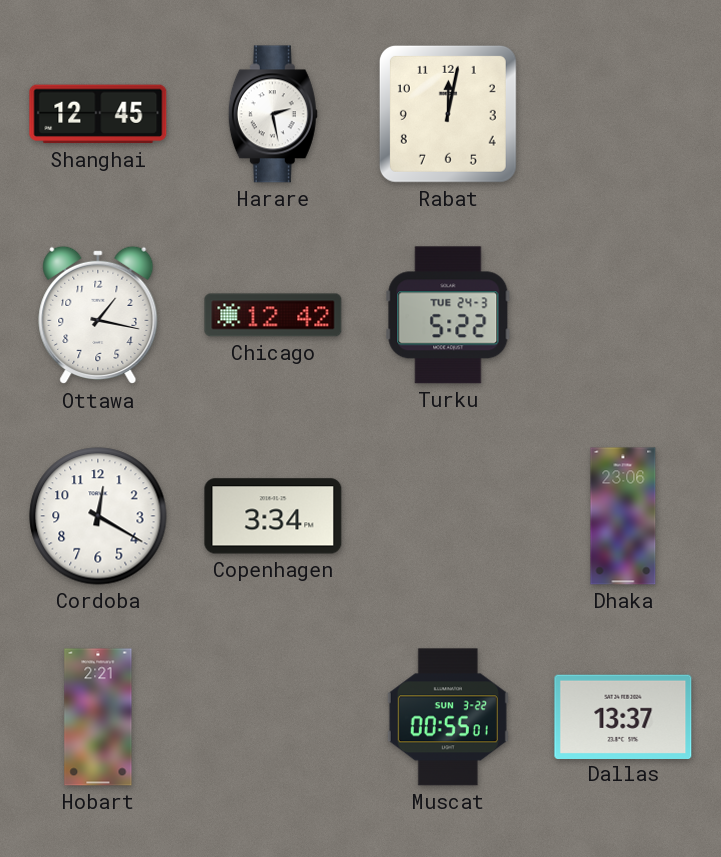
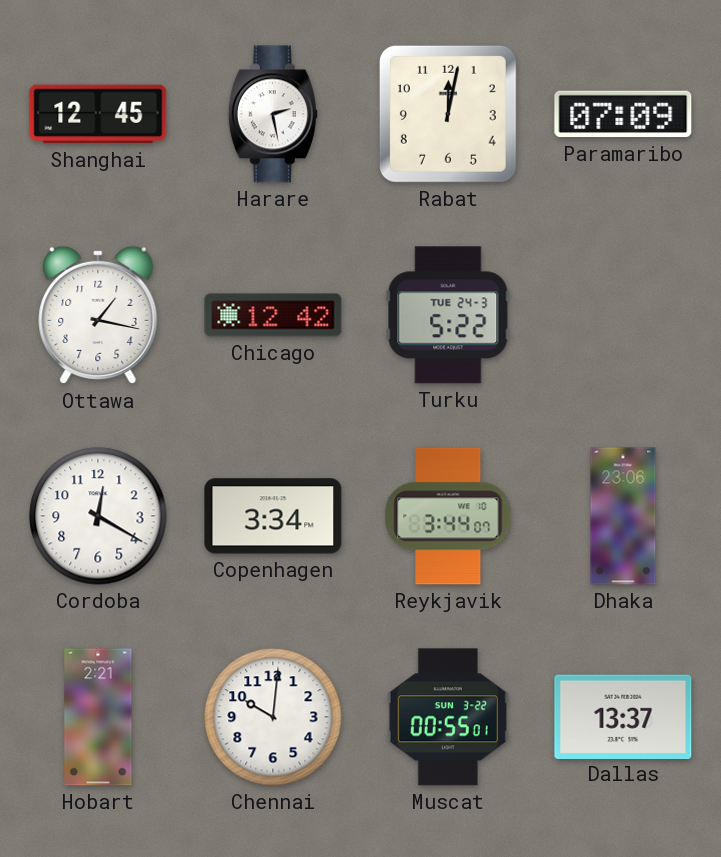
Paramaribo: none -> 07:09 (623, 114)
Reykjavik: none -> 3:44 (448, 516)
Chennai: none -> 10:01 (273, 717)
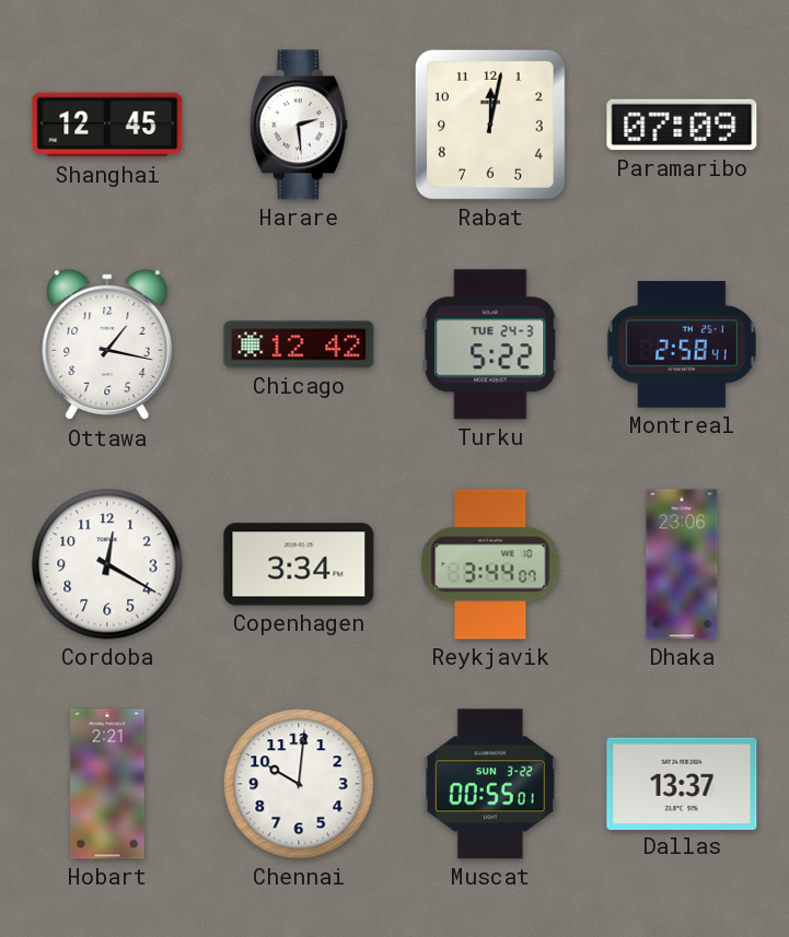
Harare: 2:28 -> 2:29 (299, 125)
Montreal: none -> 2:58 (682, 344)
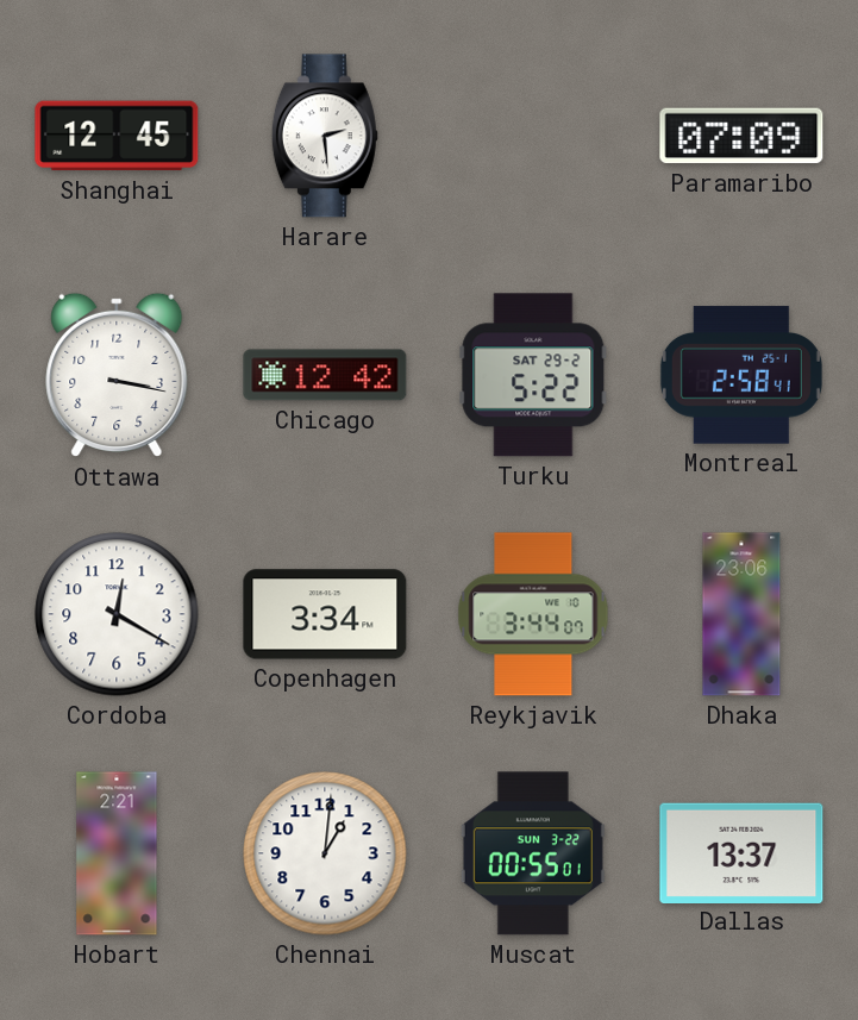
Rabat: 12:02 -> none (490, 125)
Ottawa: 1:17 -> 3:17 (117, 375)
Turku date: TUE 24-3 -> SAT 29-2 (533, 375)
Chennai: 10:01 -> 1:01 (325, 853)
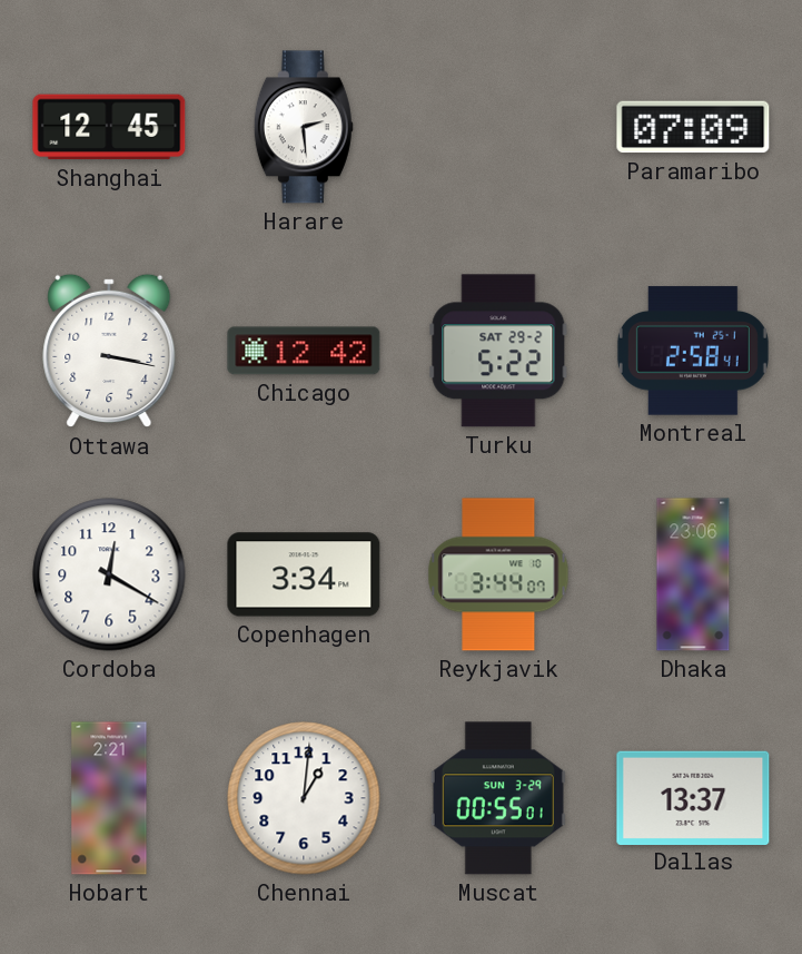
Muscat date: SUN 3-22 -> SUN 3-29 (498, 798)
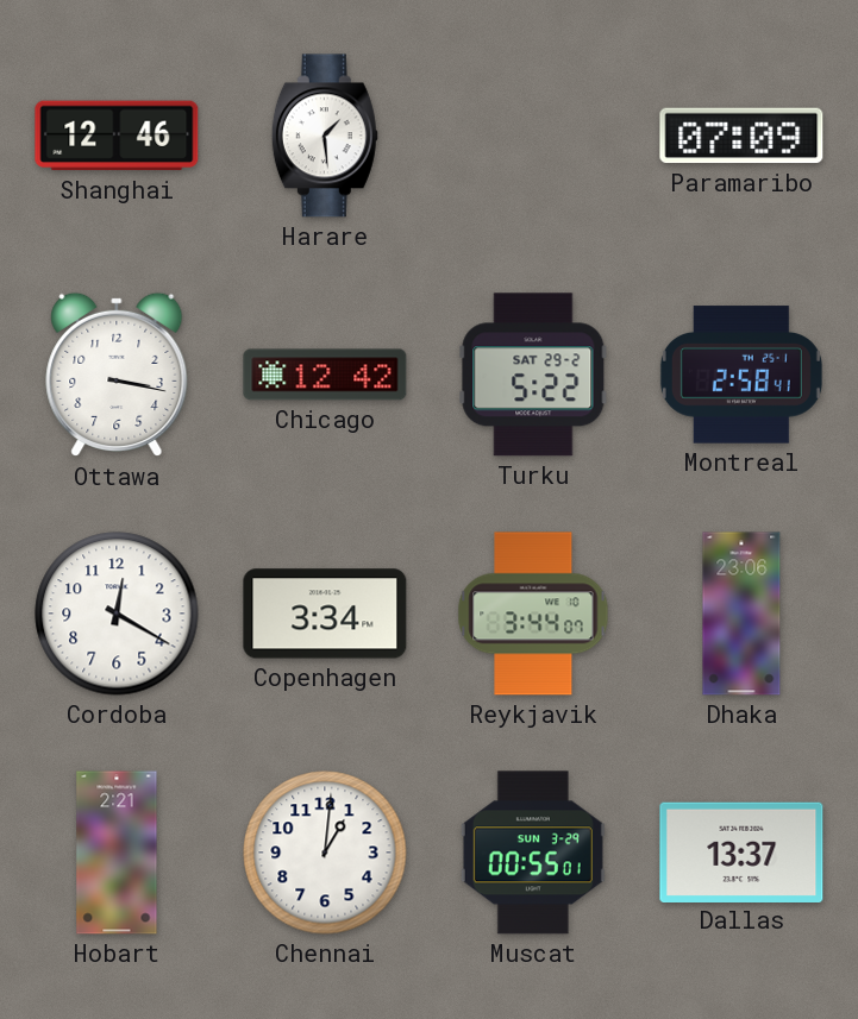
Shanghai: 12:45 -> 12:46 (117, 136)
Harare: 2:29 -> 1:29 (325, 136)
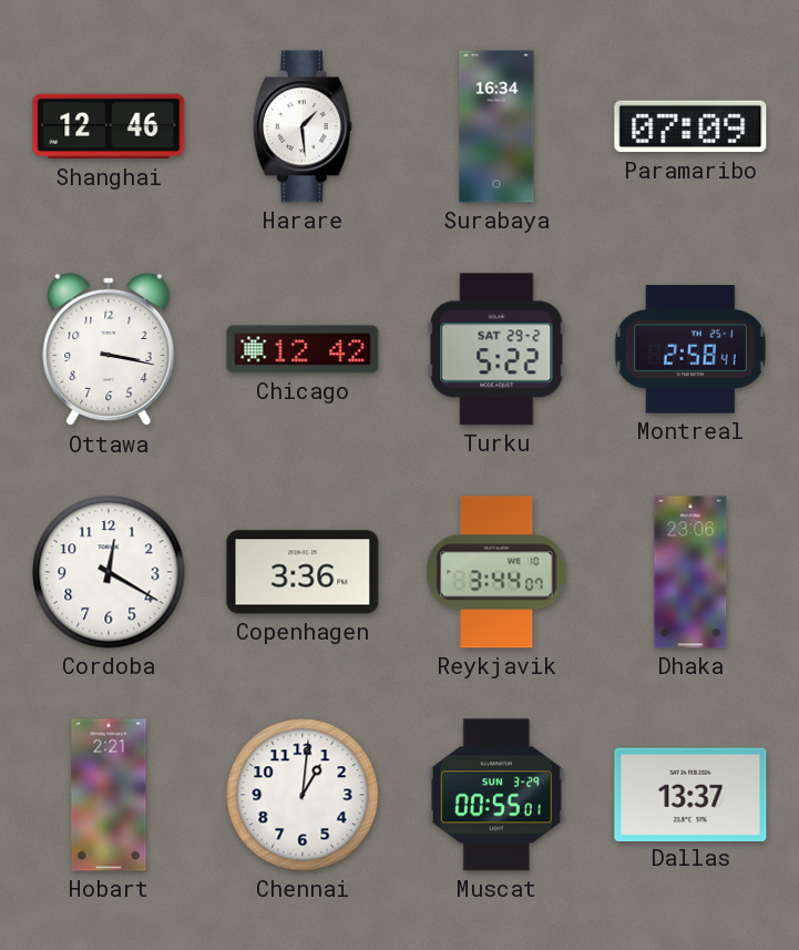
Surabaya: none -> 16:34 (496, 126)
Copenhagen: 3:34 -> 3:36 (303, 572)
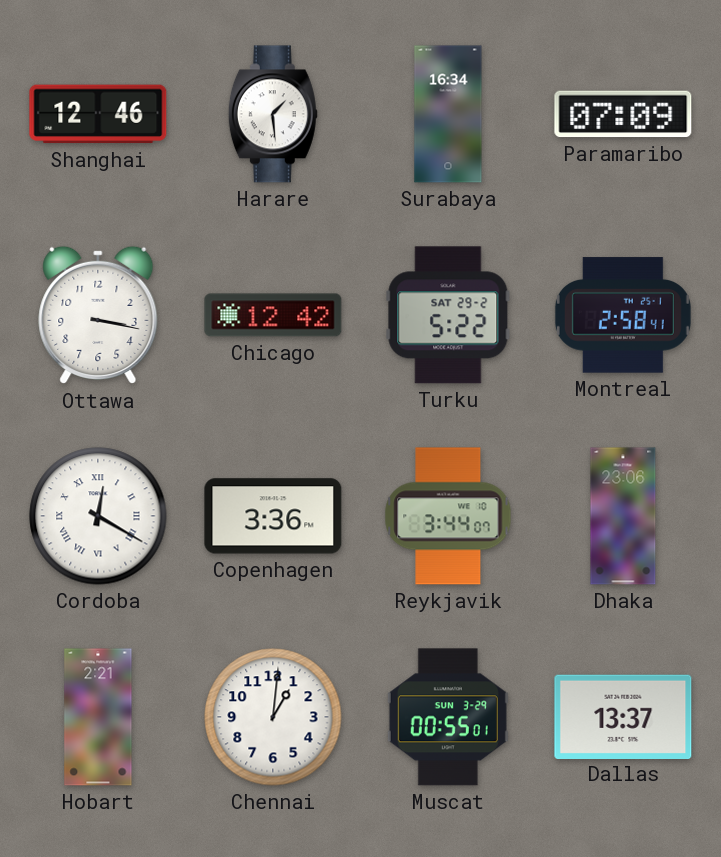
Cordoba numerals: Arabic -> Roman (98, 516)
